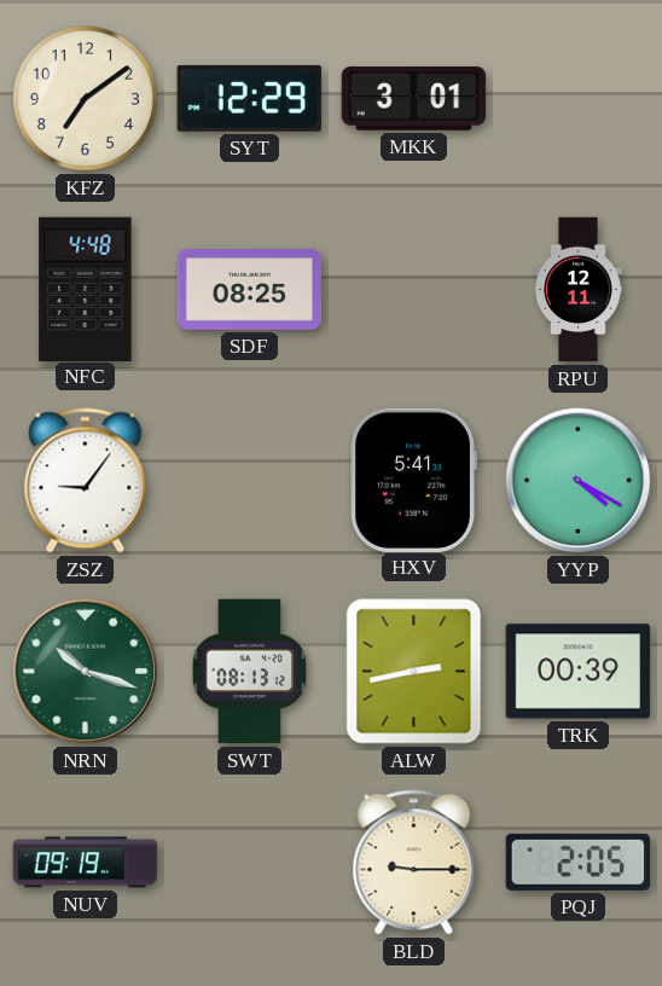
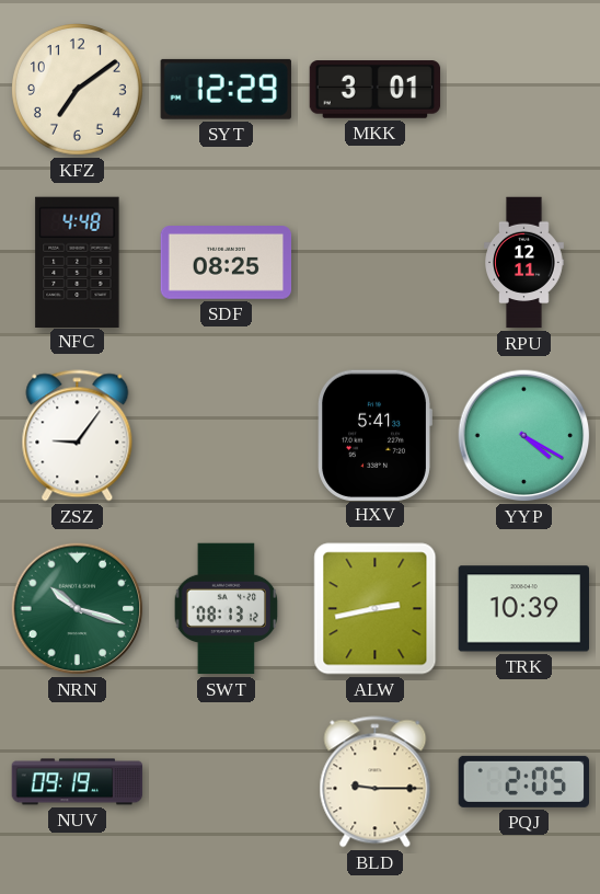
TRK: 00:39 -> 10:39 (523, 609)
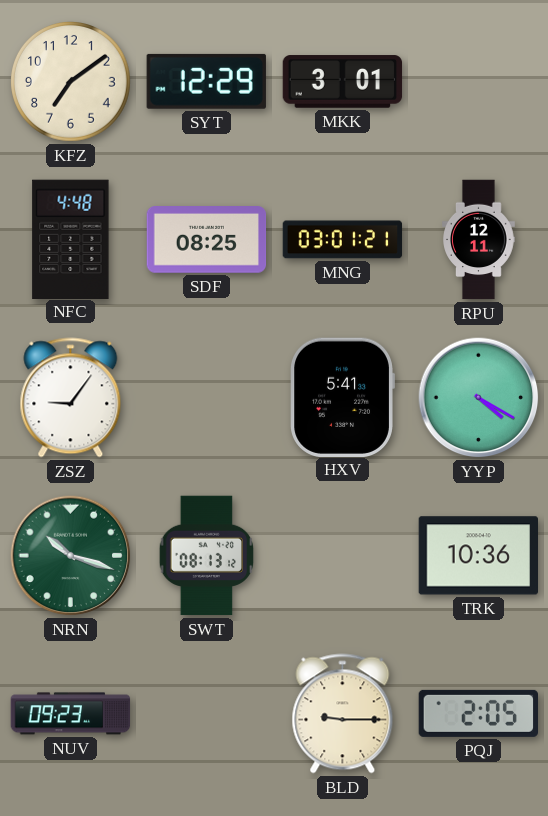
MNG: none -> 03:01 (343, 240)
ALW: 2:43 -> none (376, 609)
TRK: 10:39 -> 10:36 (478, 556)
NUV: 09:19 -> 09:23 (71, 714)
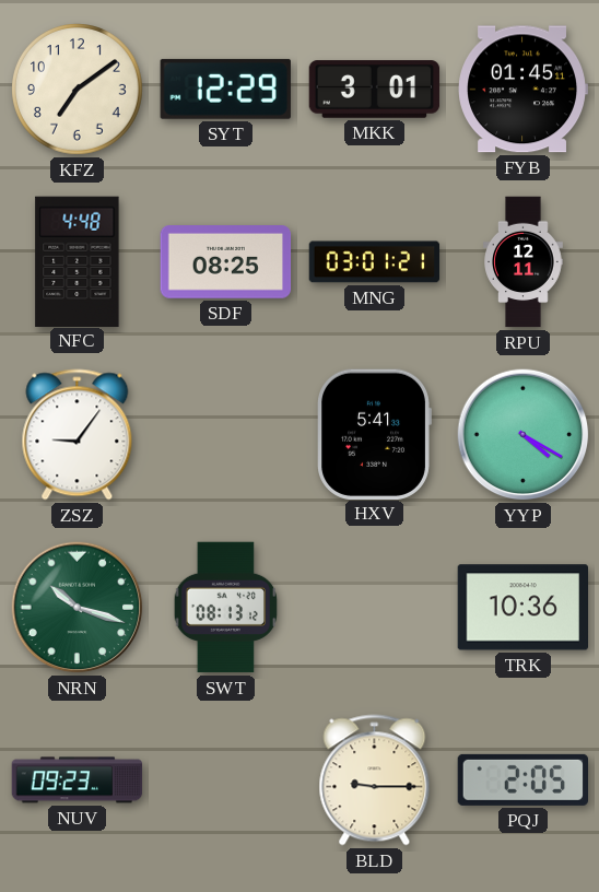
FYB: none -> 01:45 (522, 90)
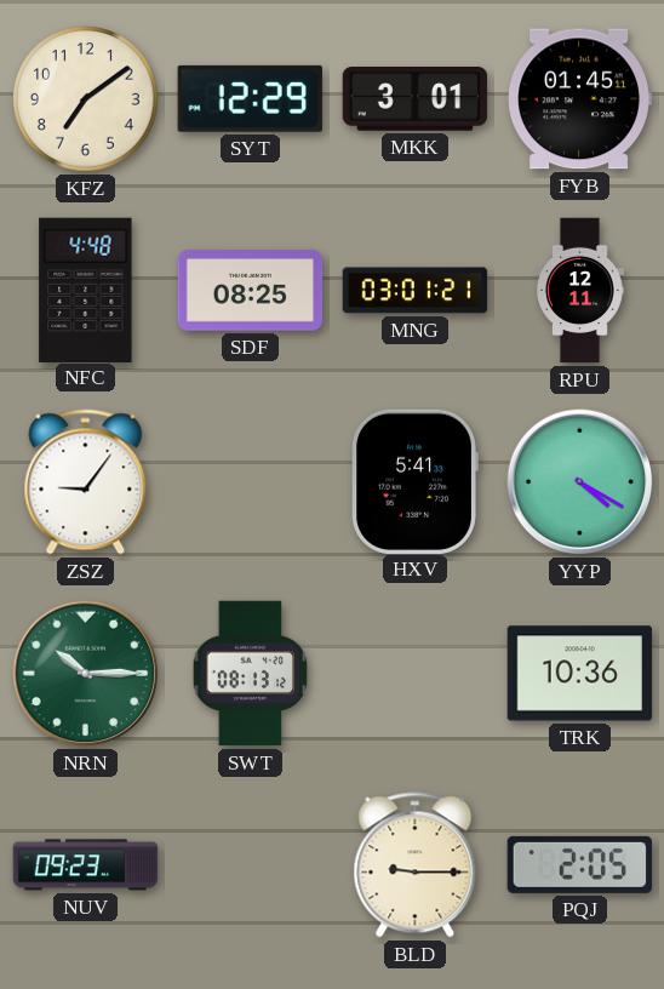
NRN: 10:18 -> 10:15 (86, 674)
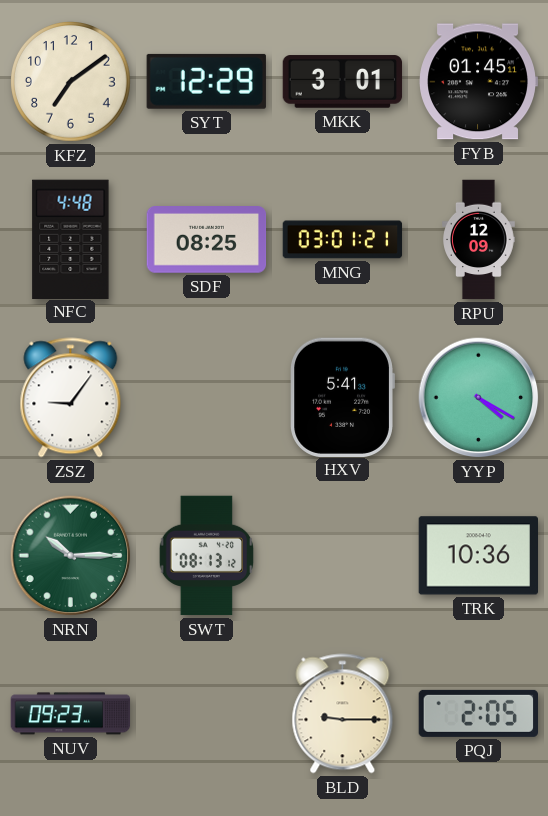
RPU: 12:11 -> 12:09 (479, 240)
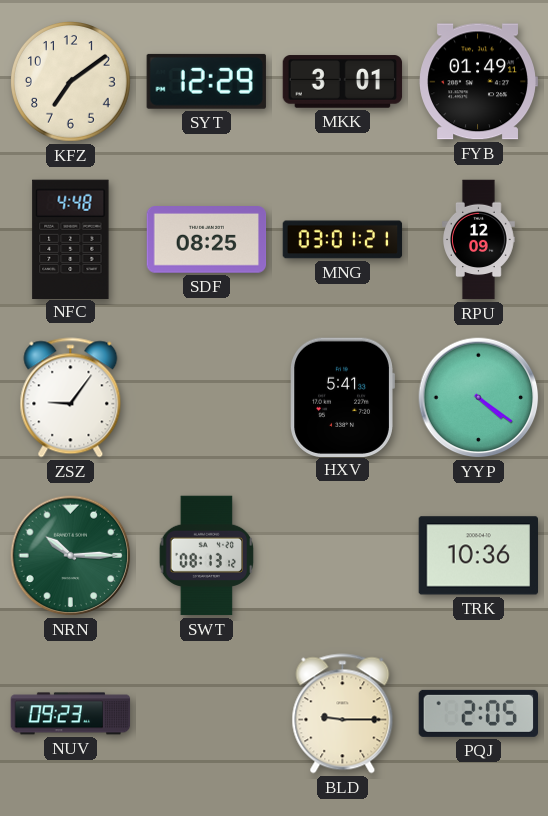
FYB: 01:45 -> 01:49 (478, 82)
YYP: 4:20 -> 4:21 (479, 398)
